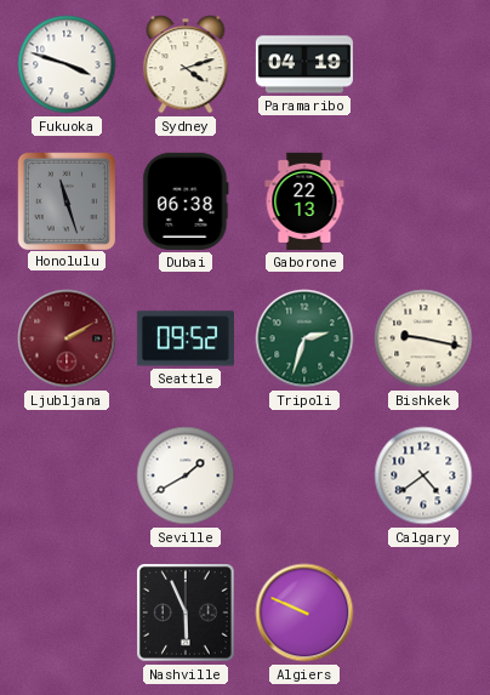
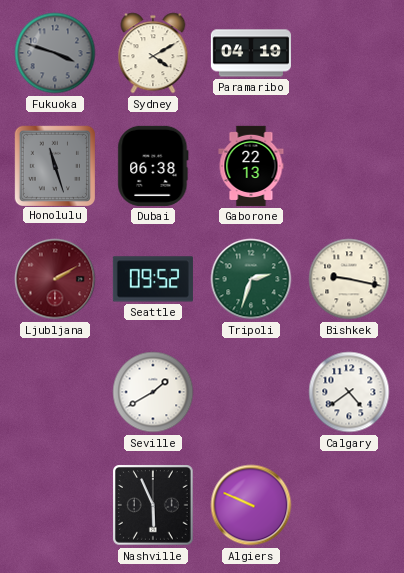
Fukuoka dial: white -> grey (55, 53)
Sydney: 4:12 -> 4:10 (153, 53)
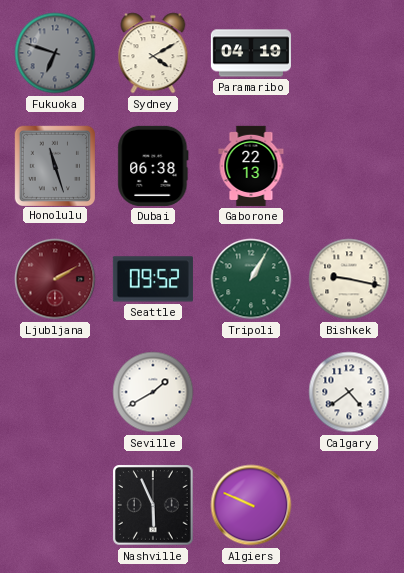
Fukuoka: 3:48 -> 6:48 (55, 53)
Tripoli: 2:33 -> 1:05 (251, 279)
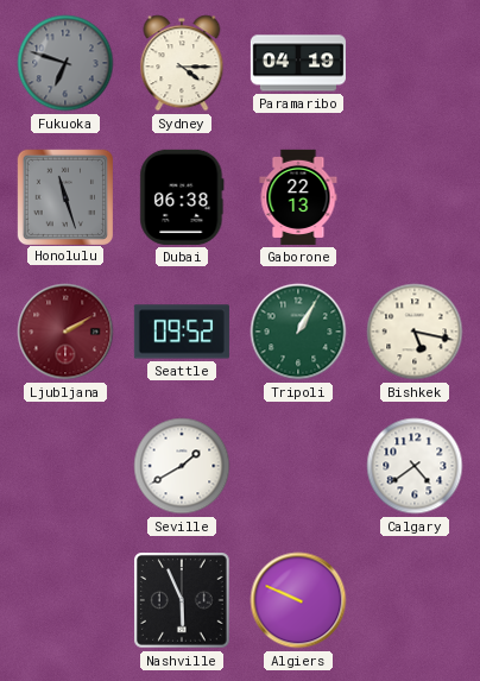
Sydney: 4:10 -> 4:15 (182, 63)
Bishkek: 9:17 -> 5:17 (415, 332)
